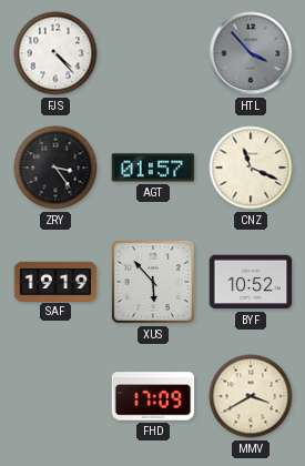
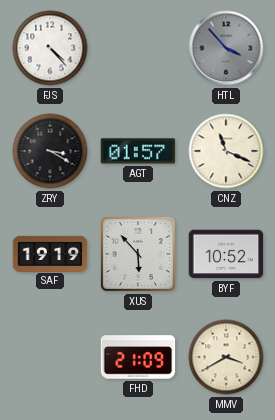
ZRY: 3:24 -> 3:20 (50, 151)
FHD: 17:09 -> 21:09 (138, 357)
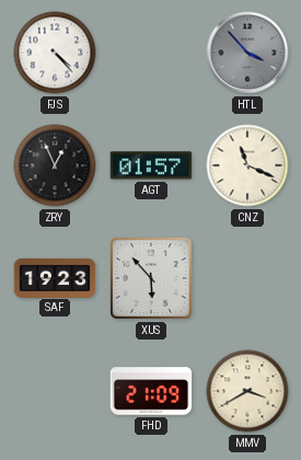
ZRY: 3:20 -> 12:56 (55, 165)
SAF: 19:19 -> 19:23 (55, 277)
BYF: 10:52 -> none (226, 254)
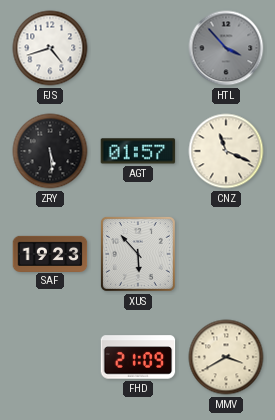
FJS: 4:23 -> 4:42 (50, 48)
ZRY: 12:56 -> 5:29 (50, 151)
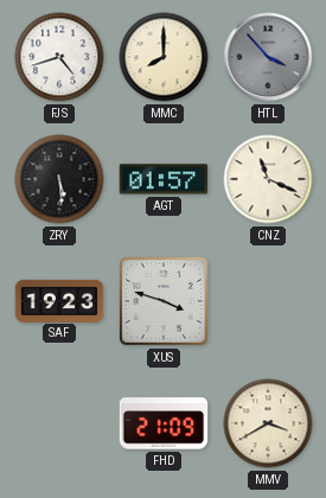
MMC: none -> 8:00 (164, 57)
XUS: 5:53 -> 3:48 (164, 301)
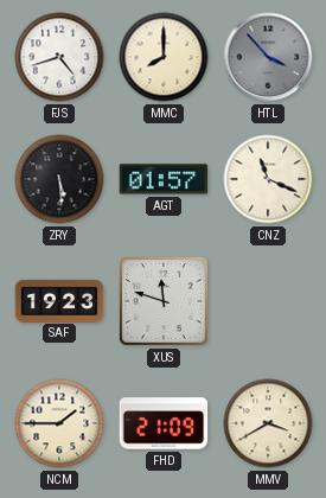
XUS: 3:48 -> 11:48 (164, 301)
NCM: none -> 1:45 (59, 423)
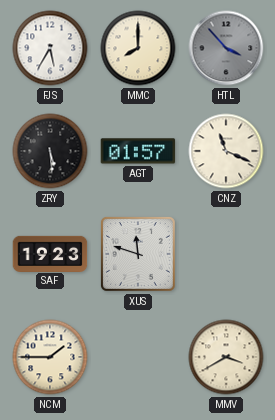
FJS: 4:42 -> 5:35 (50, 48)
FHD: 21:09 -> none (164, 423)
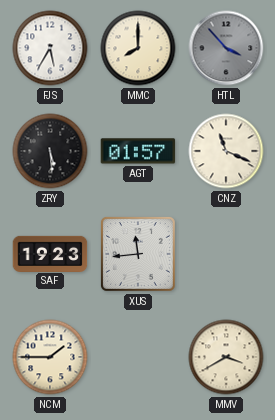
XUS: 11:48 -> 11:44 (138, 254)
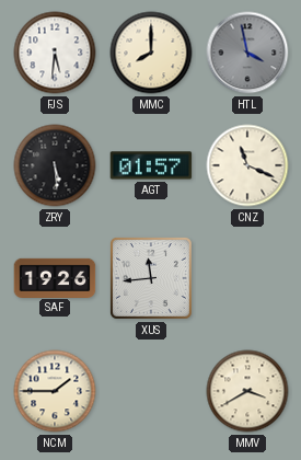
FJS: 5:35 -> 5:31 (55, 53)
HTL: 3:53 -> 3:58 (247, 53)
SAF: 19:23 -> 19:26 (55, 277)
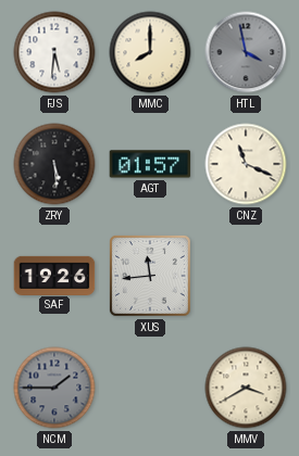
NCM dial: cream -> grey (54, 388)
